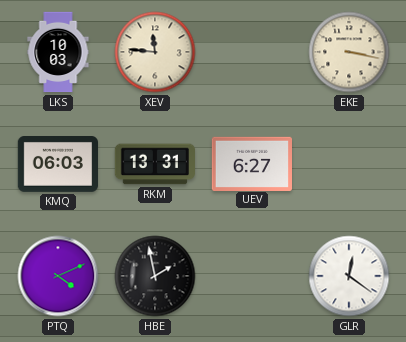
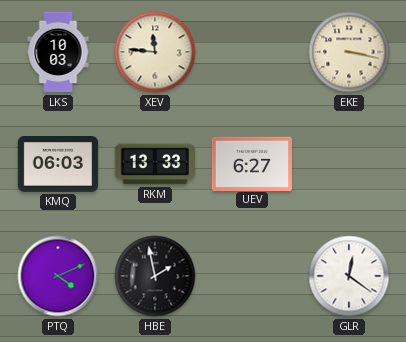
RKM: 13:31 -> 13:33 (154, 164)
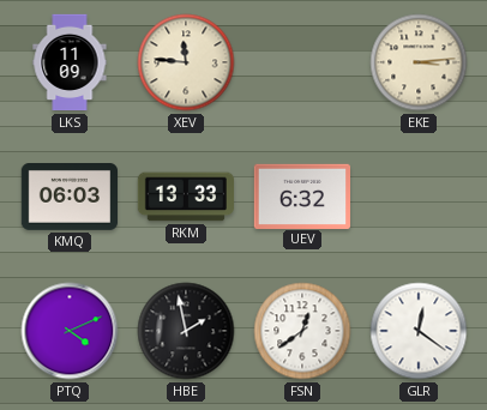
LKS: 10:03 -> 11:09 (70, 62)
EKE: 3:17 -> 3:14 (419, 62)
UEV: 6:27 -> 6:32 (301, 195)
FSN: none -> 12:39 (302, 331)
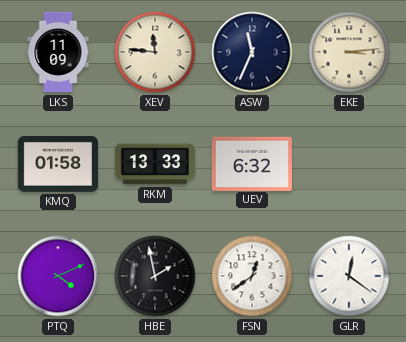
ASW: none -> 11:34 (252, 52)
KMQ: 06:03 -> 01:58 (57, 165)
